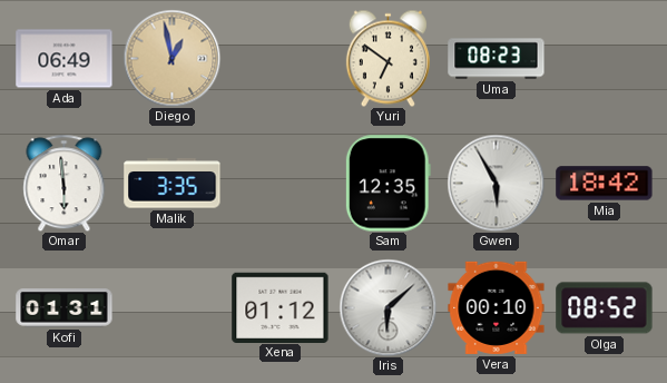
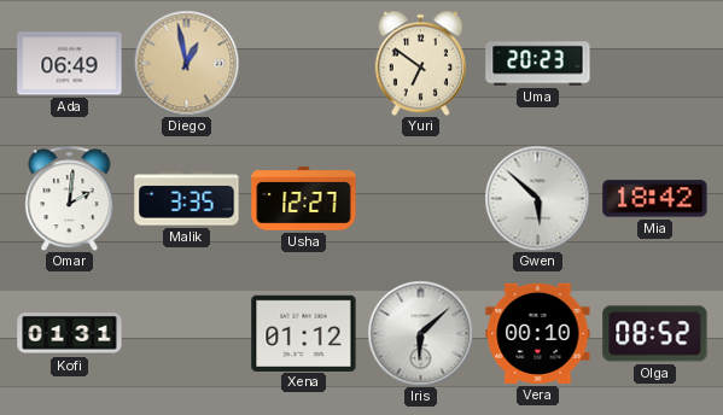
Uma: 08:23 -> 20:23 (538, 64)
Omar: 5:59 -> 2:01 (70, 198)
Usha: none -> 12:27 (304, 199)
Sam: 12:35 -> none (388, 184)
Gwen: 5:55 -> 5:52 (537, 198)
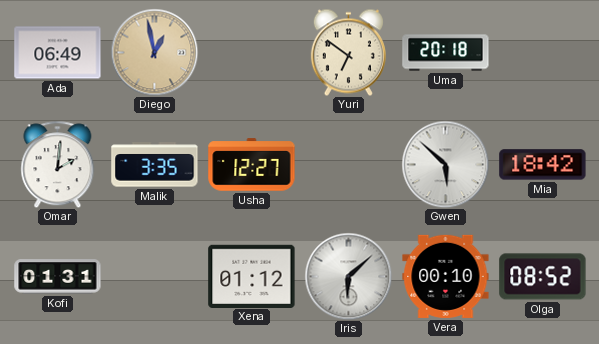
Uma: 20:23 -> 20:18 (446, 53)
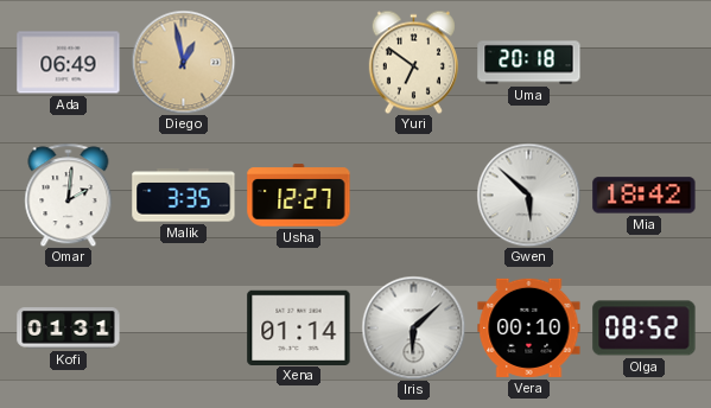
Xena: 01:12 -> 01:14 (299, 327)
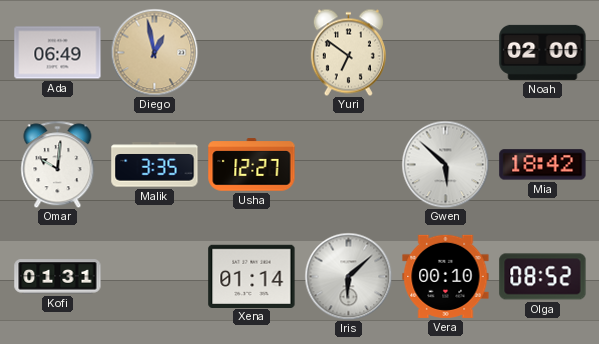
Uma: 20:18 -> none (529, 63)
Noah: none -> 02:00 (543, 52)
Omar: 2:01 -> 10:01 (58, 164)
